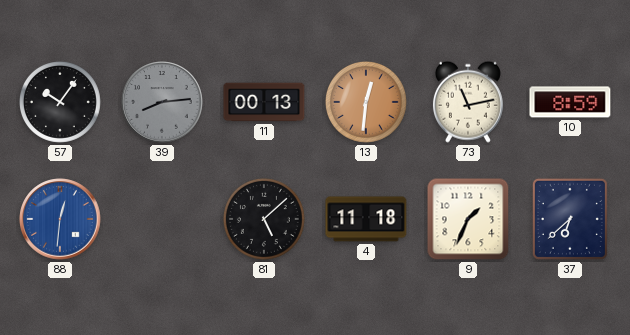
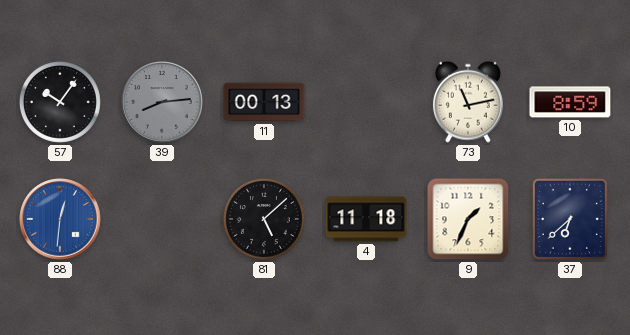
13: 12:31 -> none (366, 102)
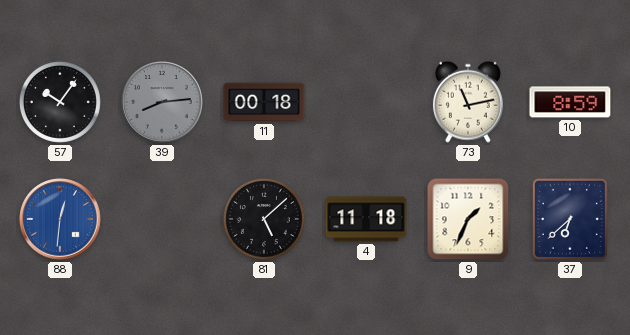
11: 00:13 -> 00:18 (264, 102)
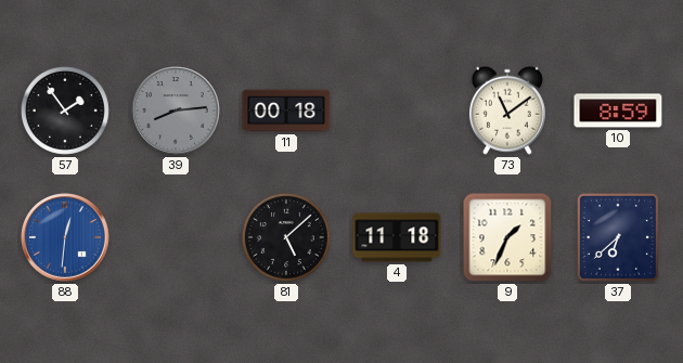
57: 10:06 -> 1:54 (65, 111)
73: 11:13 -> 11:09 (507, 111)
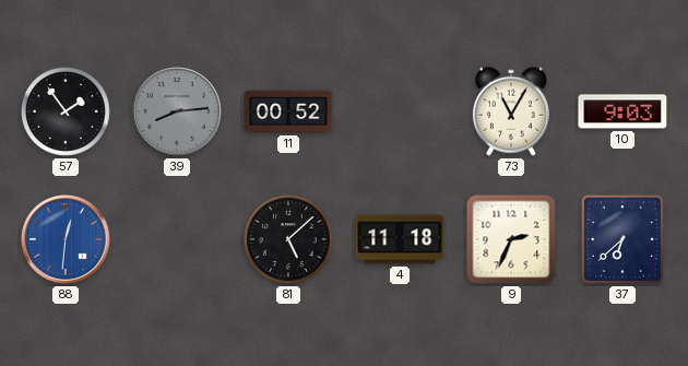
11: 00:18 -> 00:52 (288, 111)
73: 11:09 -> 11:05 (511, 111)
10: 8:59 -> 9:03 (622, 111)
9: 1:34 -> 2:34 (511, 239)
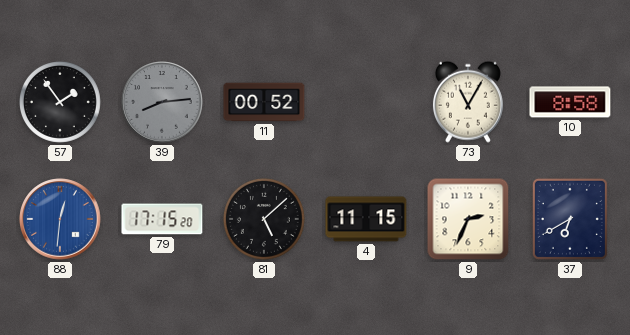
10: 9:03 -> 8:58 (570, 102)
79: none -> 17:15 (162, 219)
4: 11:18 -> 11:15 (366, 219)
37: 6:38 -> 6:40 (570, 219)
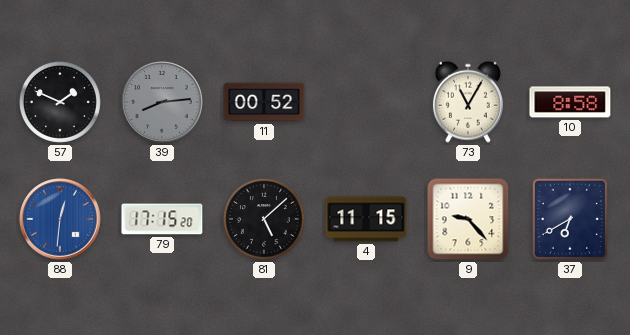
57: 1:54 -> 1:49 (60, 102)
9: 2:34 -> 9:23 (468, 219)
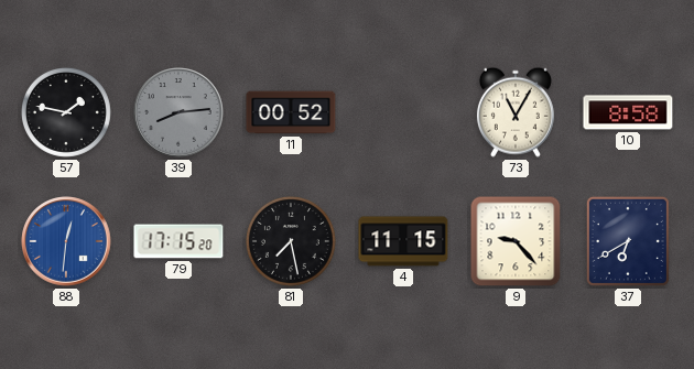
57: 1:49 -> 1:47 (66, 112)
81: 5:08 -> 7:28 (291, 241)
